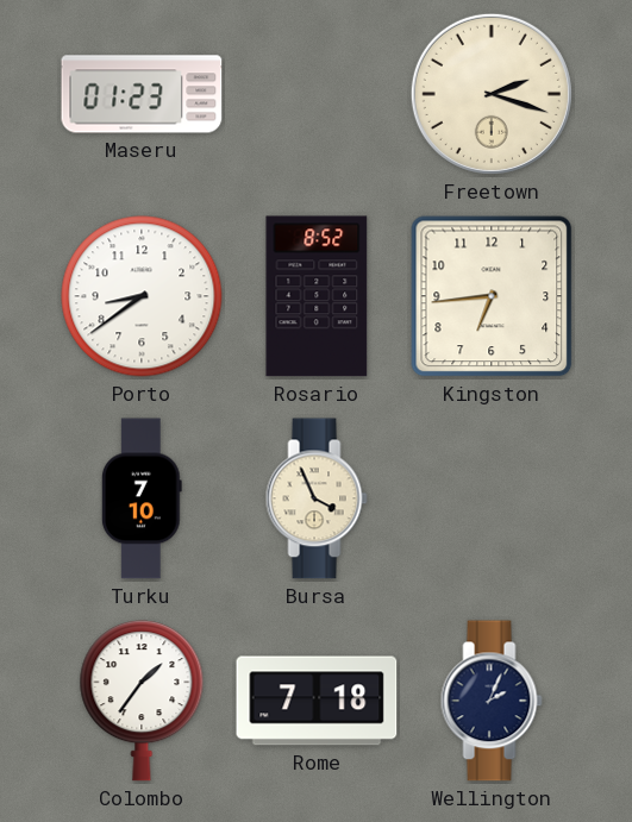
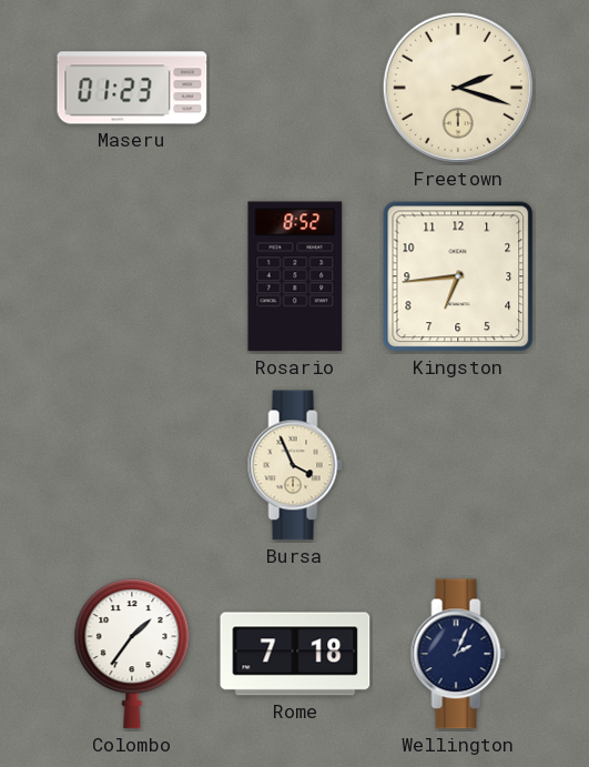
Porto: 8:39 -> none (142, 296)
Turku: 7:10 -> none (142, 498)
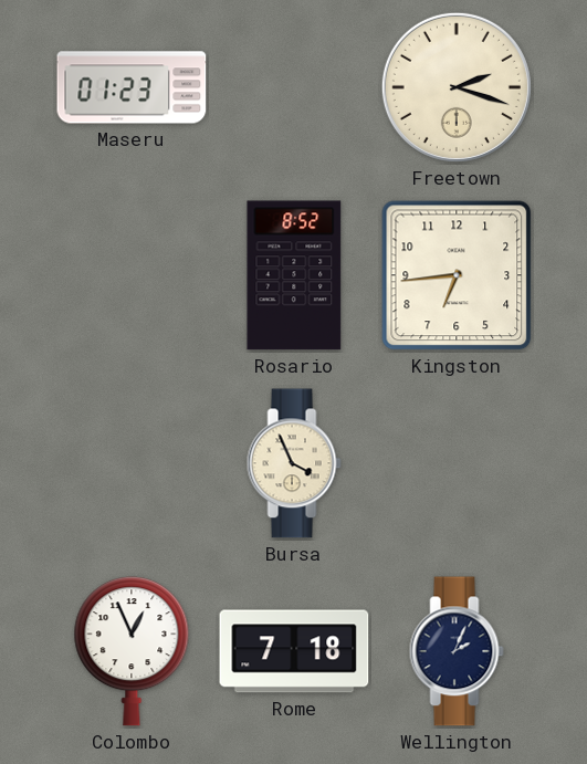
Colombo: 1:36 -> 12:56 (132, 651)
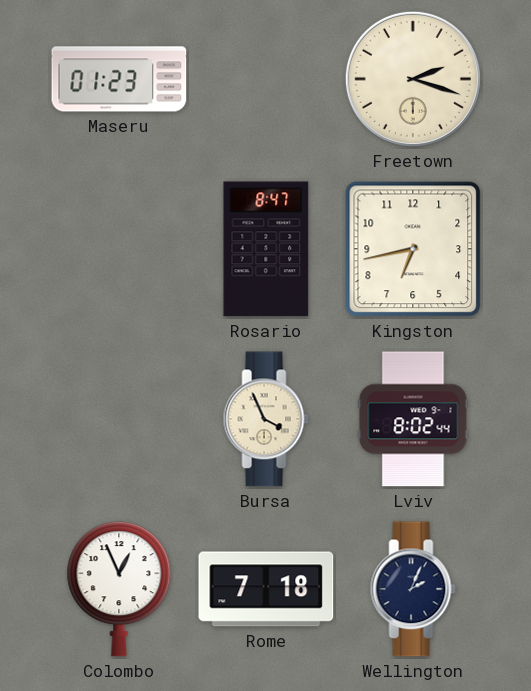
Rosario: 8:52 -> 8:47 (266, 249)
Kingston: 6:44 -> 6:43 (413, 249)
Lviv: none -> 8:02 (413, 419)
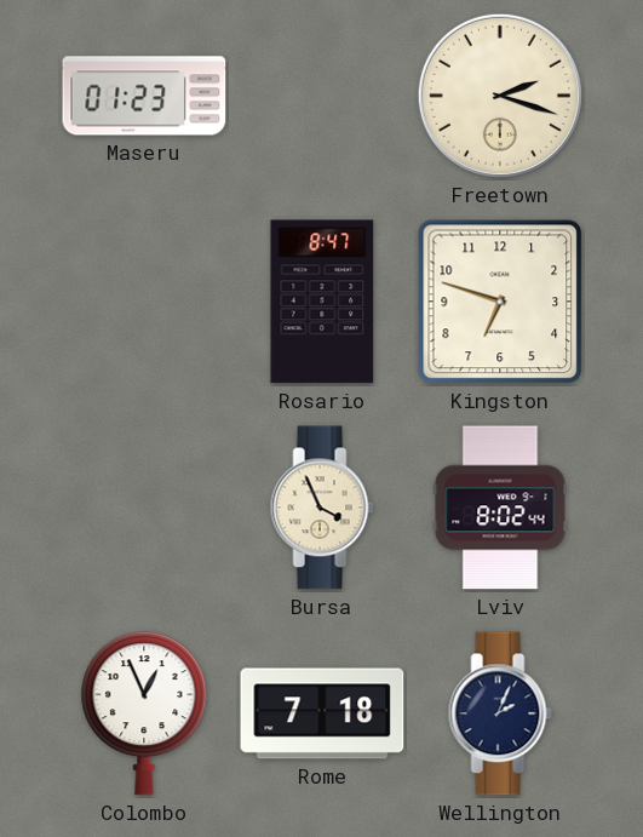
Kingston: 6:43 -> 6:48 (500, 302)
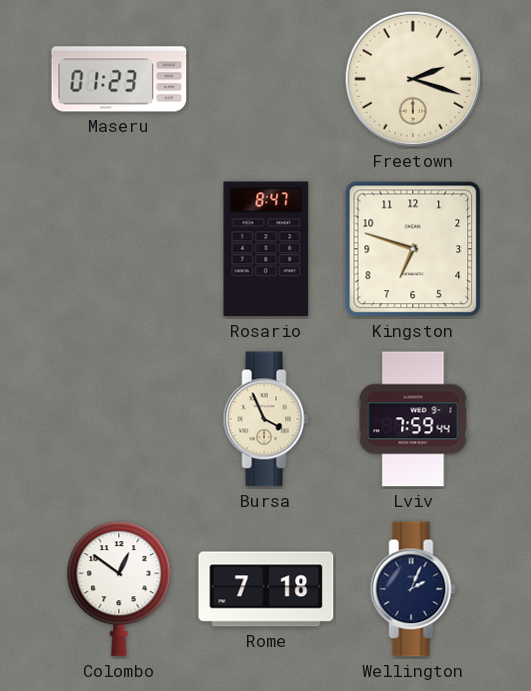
Lviv: 8:02 -> 7:59 (413, 419)
Colombo: 12:56 -> 12:51 (119, 589)
